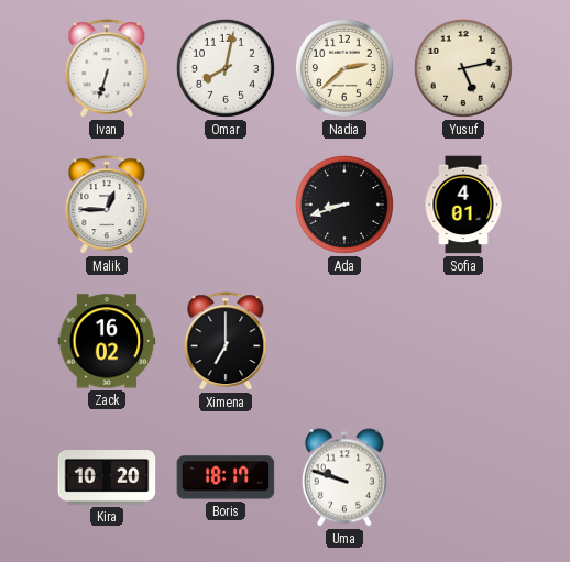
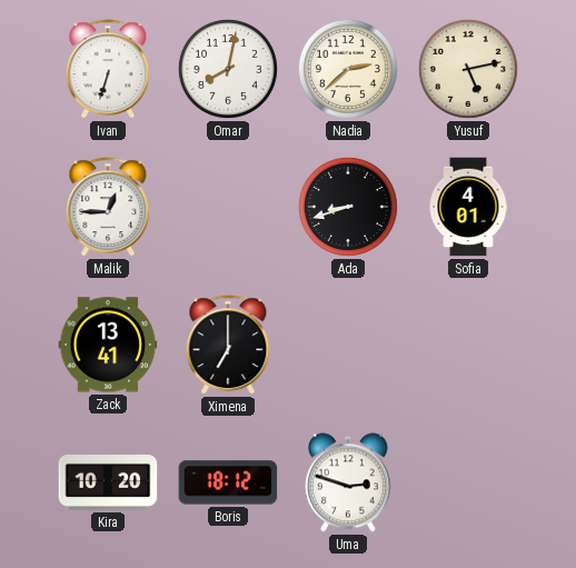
Zack: 16:02 -> 13:41 (108, 345)
Boris: 18:17 -> 18:12 (228, 482)
Uma: 9:48 -> 2:48 (348, 482)
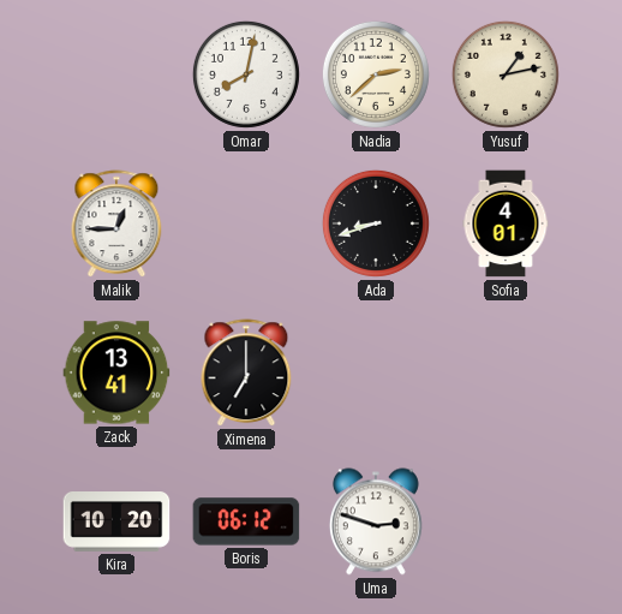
Ivan: 6:33 -> none (108, 70)
Yusuf: 5:13 -> 1:13 (506, 74)
Boris: 18:12 -> 06:12 (246, 521)
